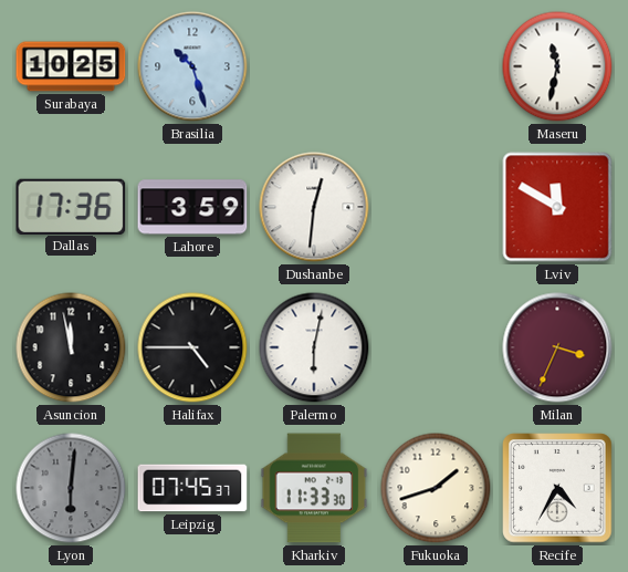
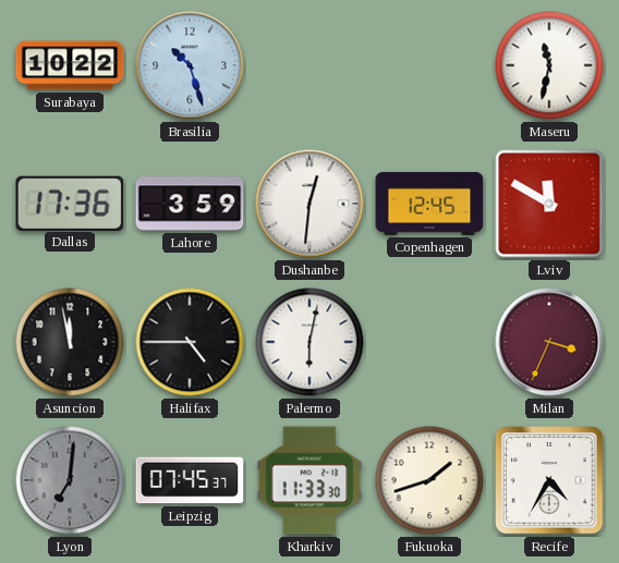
Surabaya: 10:25 -> 10:22 (70, 65)
Copenhagen: none -> 12:45 (429, 204)
Lyon: 6:01 -> 7:01 (70, 480)
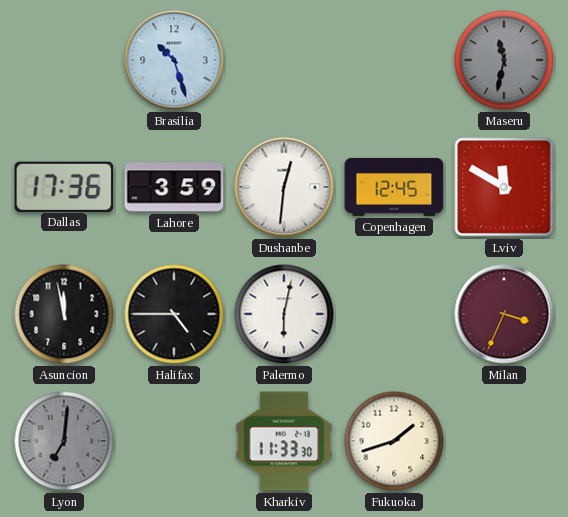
Surabaya: 10:22 -> none (70, 65)
Maseru dial: white -> grey (504, 60)
Leipzig: 07:45 -> none (190, 480)
Recife: 4:35 -> none (549, 480)
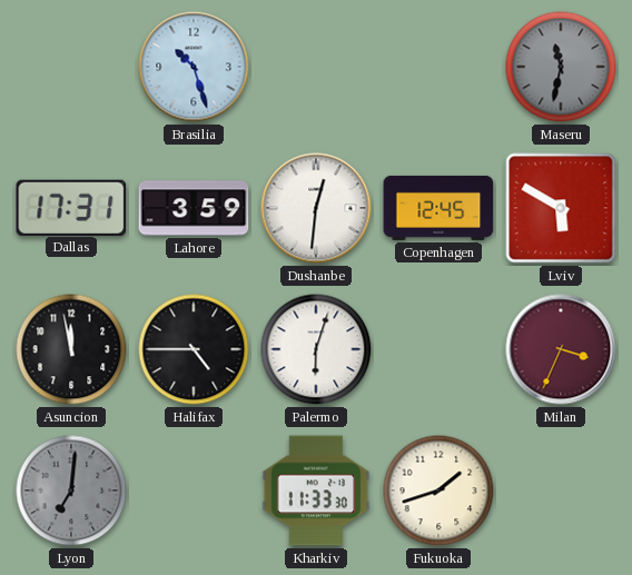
Dallas: 17:36 -> 17:31 (71, 207)
Lviv: 11:50 -> 5:50 (561, 208)
Palermo: 6:02 -> 6:03 (316, 349)
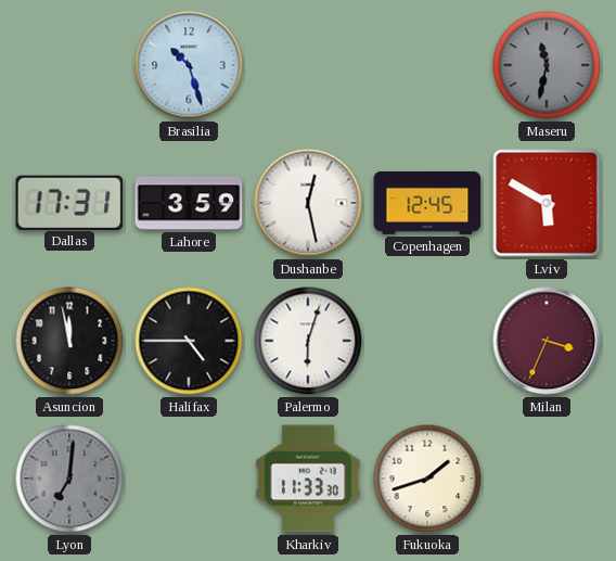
Dushanbe: 12:31 -> 12:28 (308, 203)
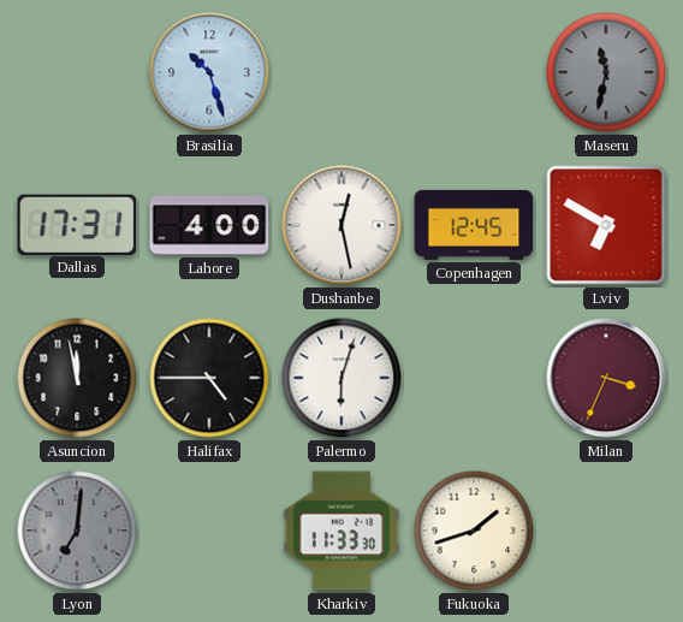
Lahore: 3:59 -> 4:00 (209, 225)
Lviv: 5:50 -> 6:50 (606, 225)
